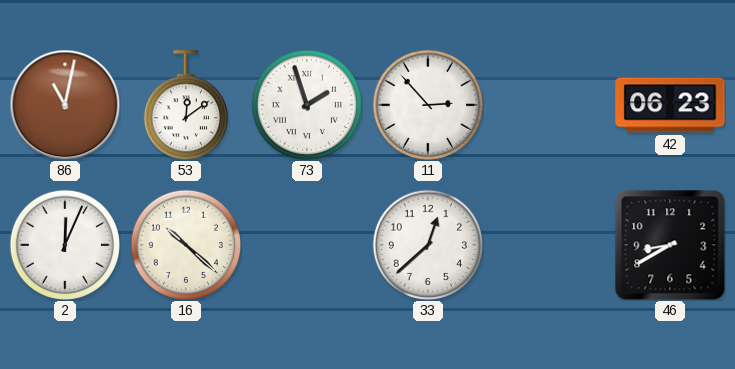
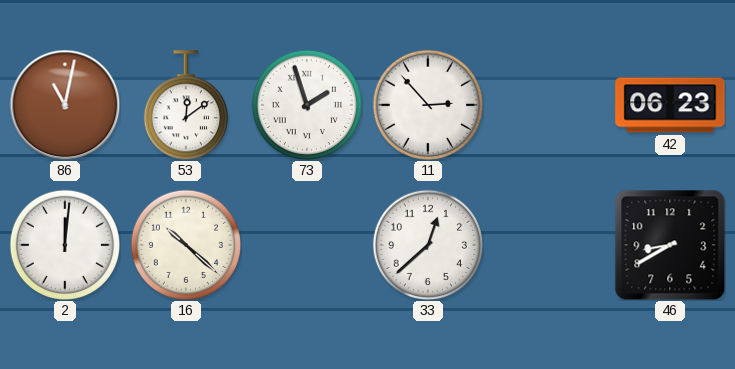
2: 12:04 -> 12:01 (64, 244)
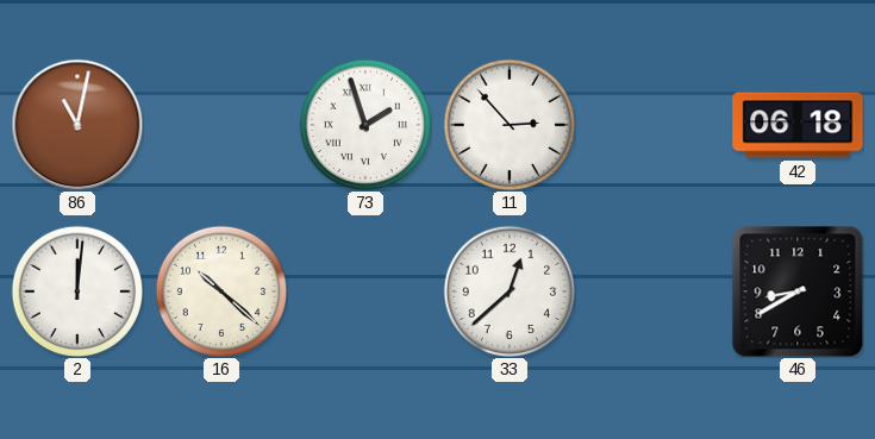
53: 12:09 -> none (186, 105)
42: 06:23 -> 06:18 (798, 125)
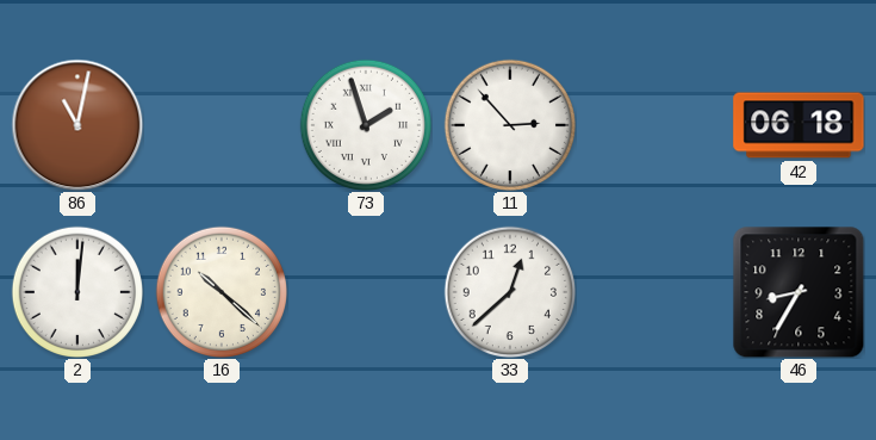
46: 8:40 -> 8:35 (799, 292)
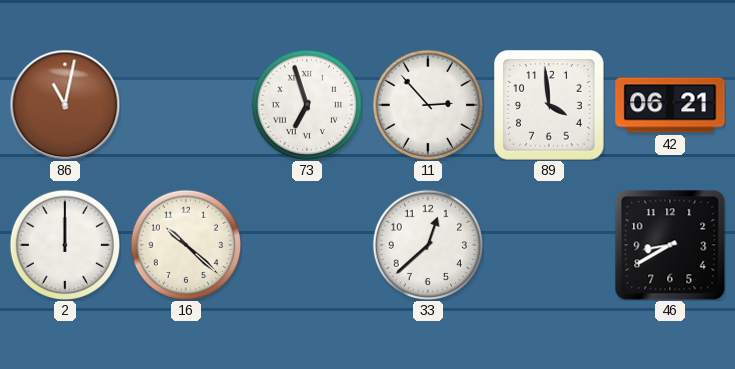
73: 1:57 -> 6:57 (306, 104)
89: none -> 3:59 (550, 106)
42: 06:18 -> 06:21 (670, 105)
2: 12:01 -> 12:00 (64, 244)
46: 8:35 -> 8:40 (670, 245)
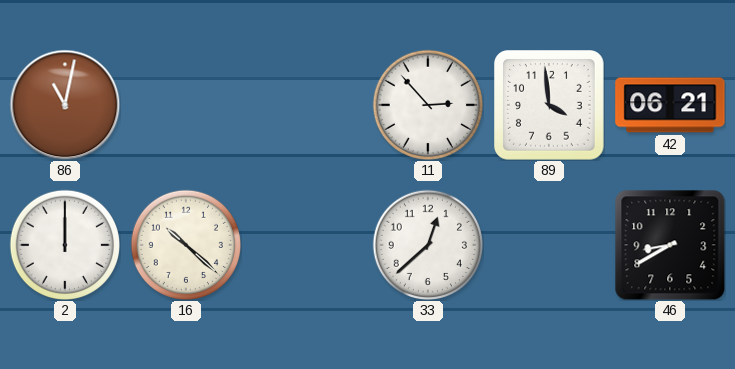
73: 6:57 -> none (306, 104)
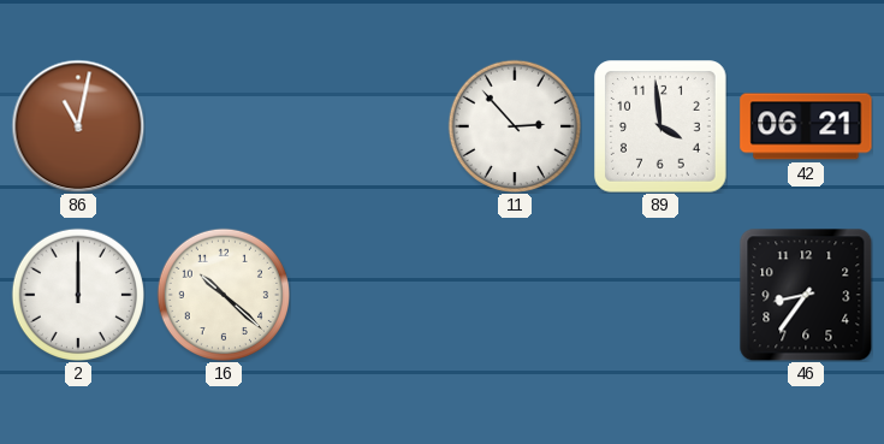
33: 12:38 -> none (427, 244)
46: 8:40 -> 8:36 (806, 295)
